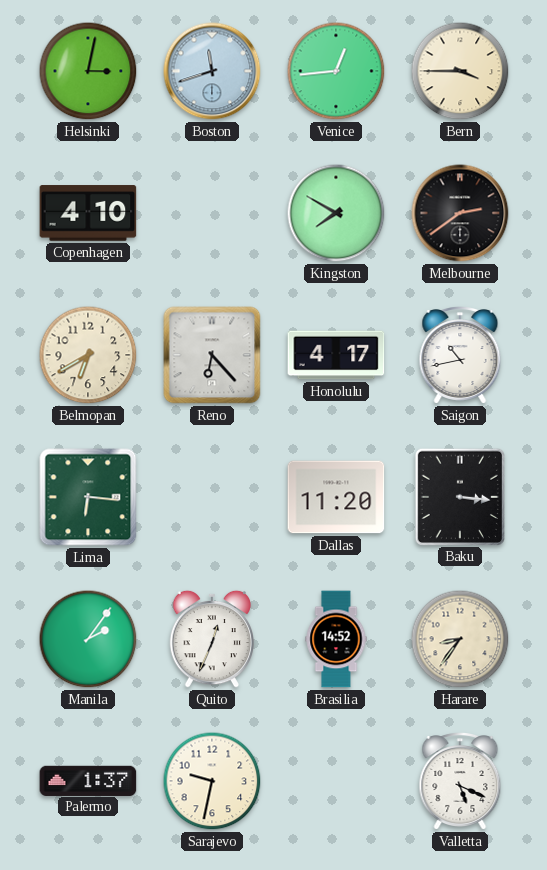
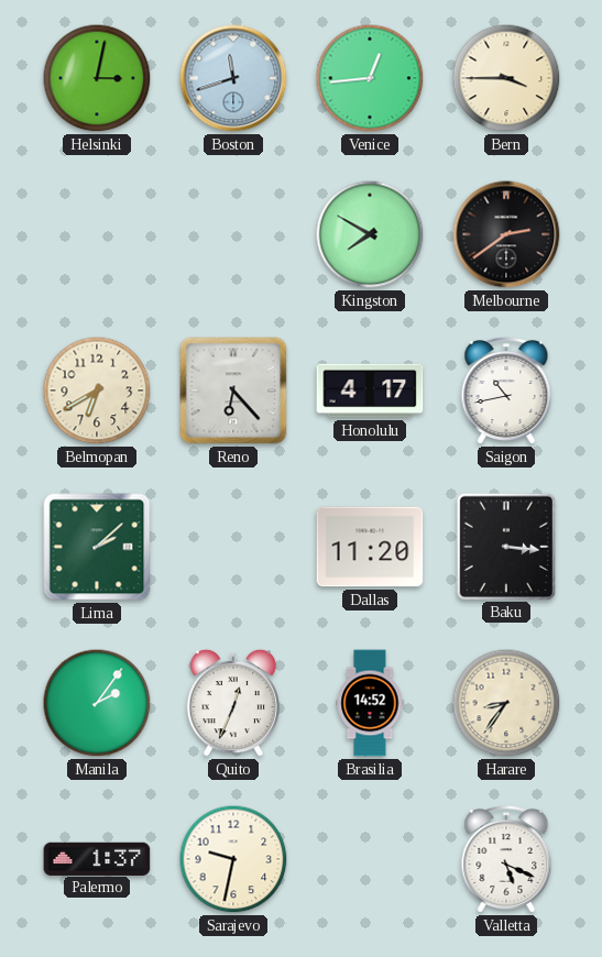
Copenhagen: 4:10 -> none (88, 213)
Lima: 6:16 -> 2:08 (97, 547)
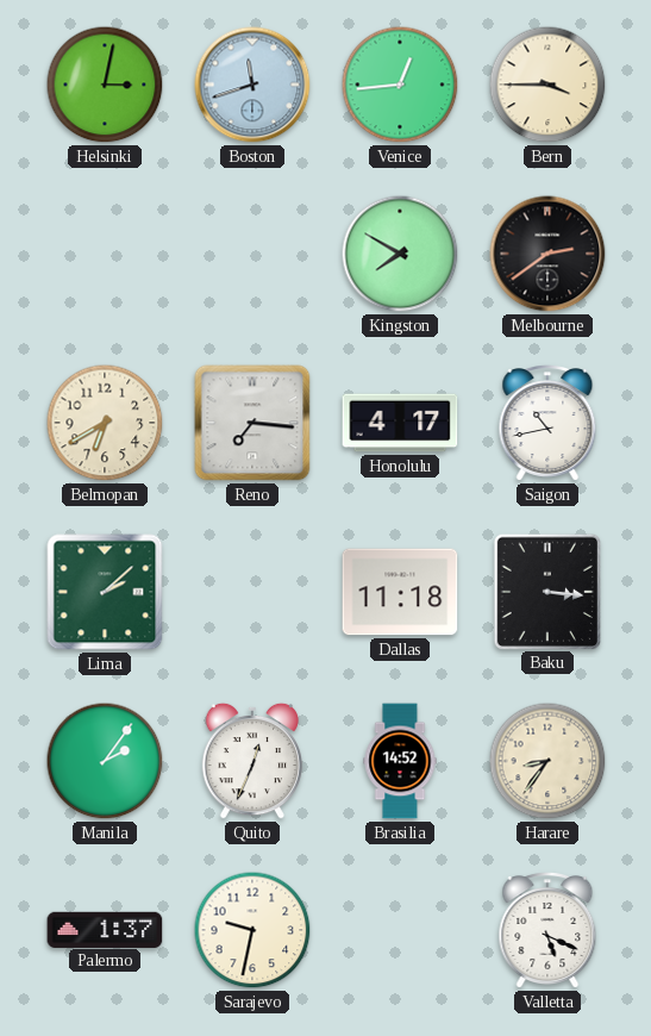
Reno: 6:23 -> 7:16 (252, 423)
Dallas: 11:20 -> 11:18 (400, 592)
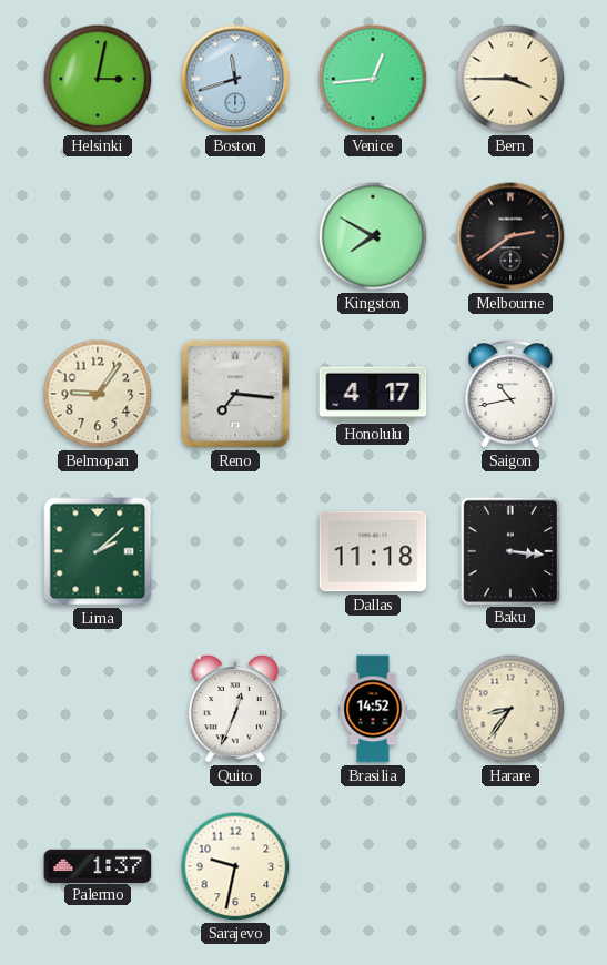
Belmopan: 6:40 -> 9:06 (98, 394)
Manila: 2:06 -> none (105, 761)
Valletta: 5:19 -> none (547, 931)
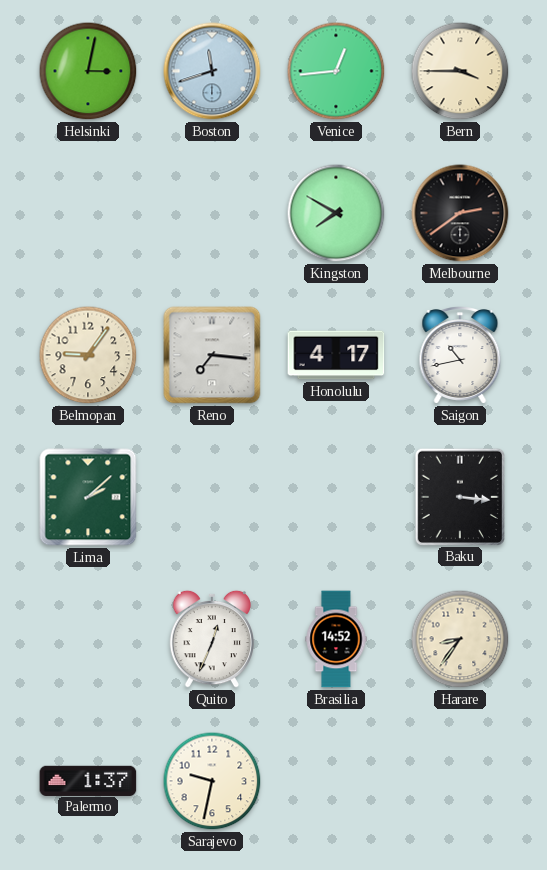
Dallas: 11:18 -> none (373, 551)
